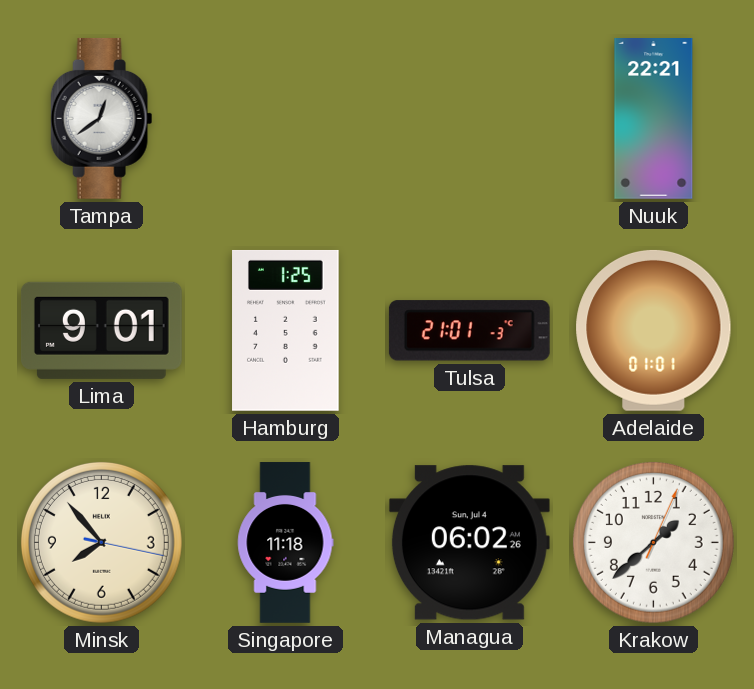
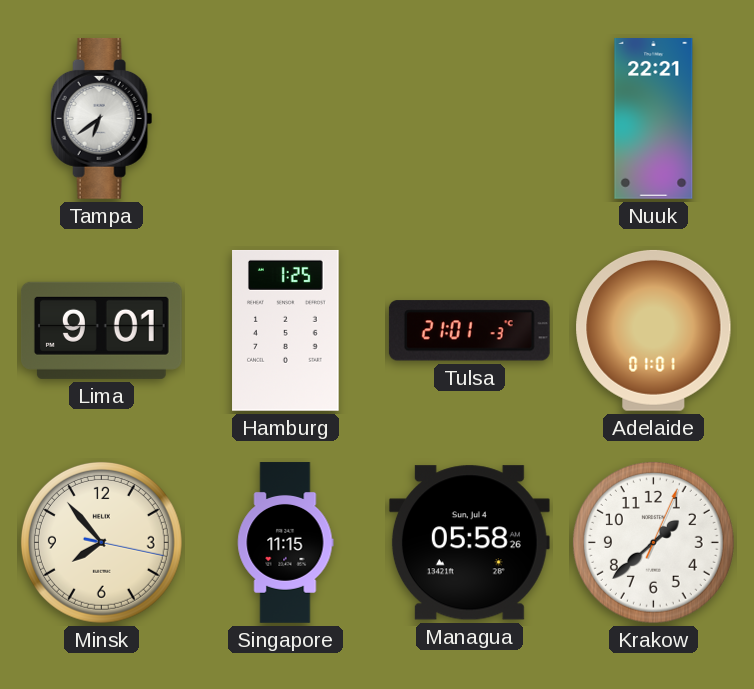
Tampa: 12:39 -> 6:39 (102, 118)
Singapore: 11:18 -> 11:15 (285, 543)
Managua: 06:02 -> 05:58 (469, 543)
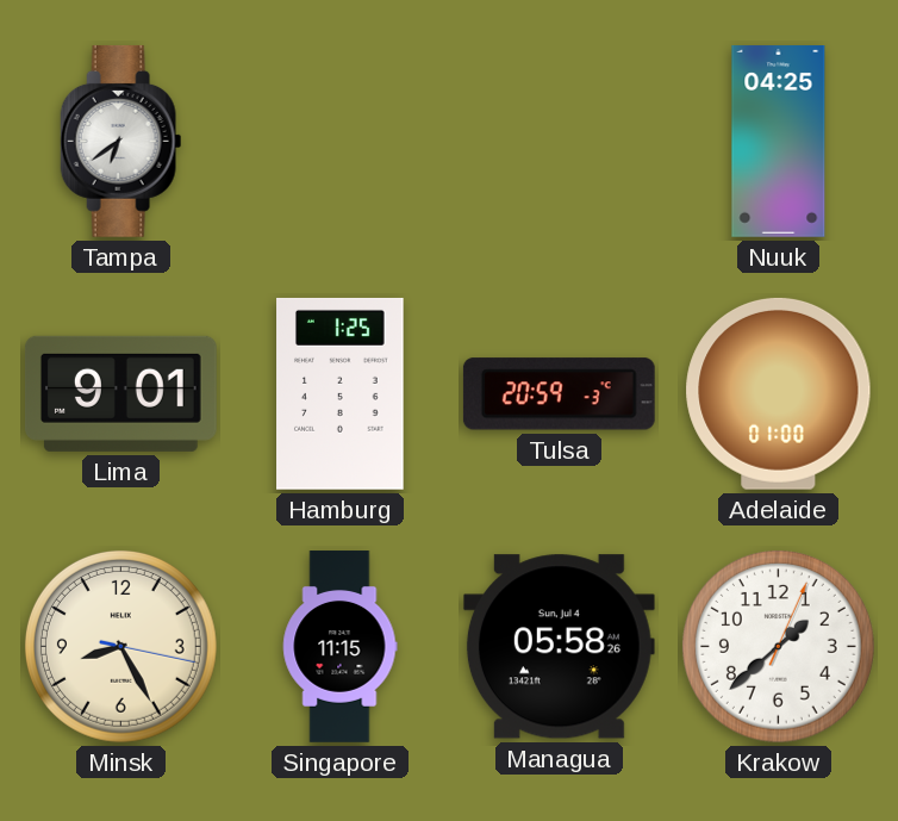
Nuuk: 22:21 -> 04:25 (779, 142)
Tulsa: 21:01 -> 20:59 (559, 394)
Adelaide: 01:01 -> 01:00 (779, 393)
Minsk: 7:53 -> 8:25 (120, 646)
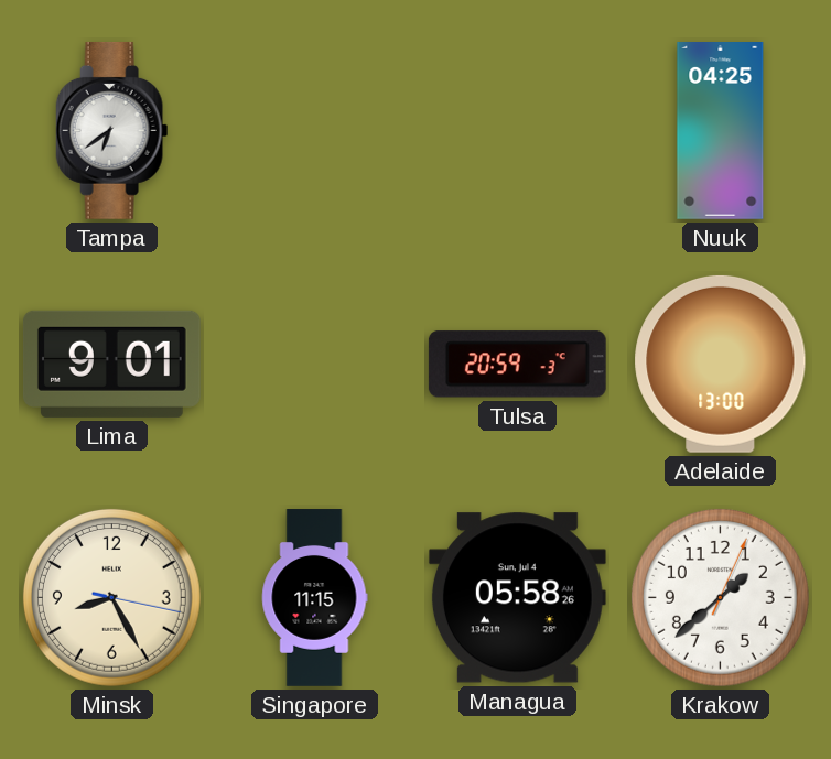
Hamburg: 1:25 -> none (341, 393)
Adelaide: 01:00 -> 13:00 (721, 364)
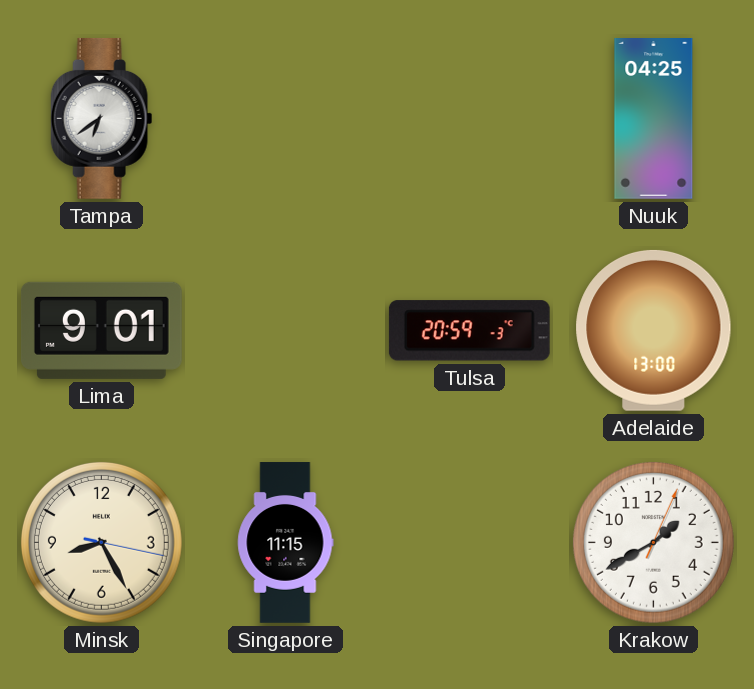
Managua: 05:58 -> none (517, 598)
Krakow: 1:38 -> 1:40 (653, 542)
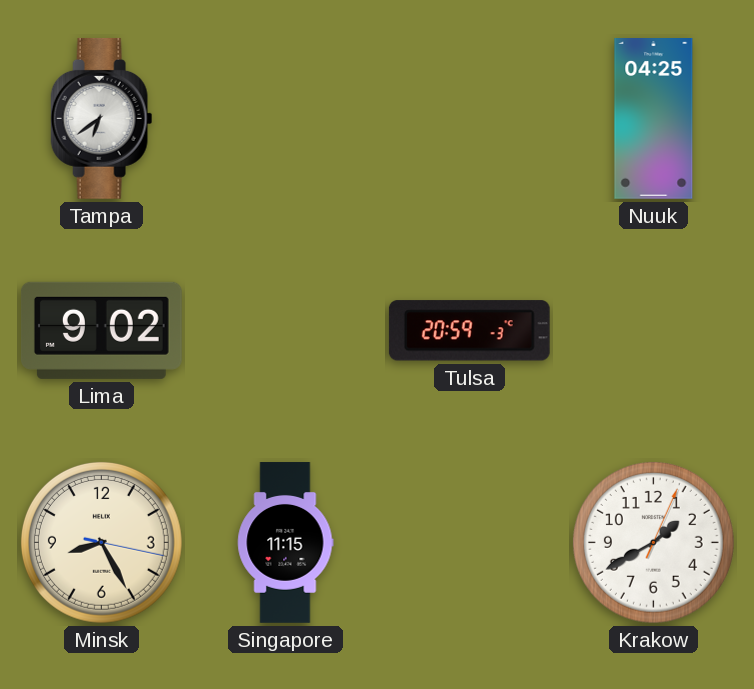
Lima: 9:01 -> 9:02 (101, 330)
Adelaide: 13:00 -> none (654, 330)
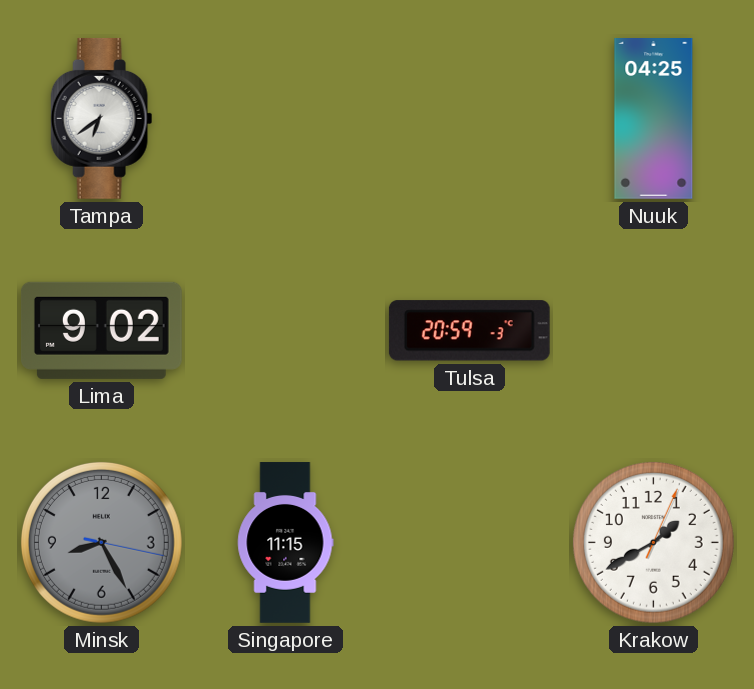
Minsk dial: cream -> grey (101, 542)
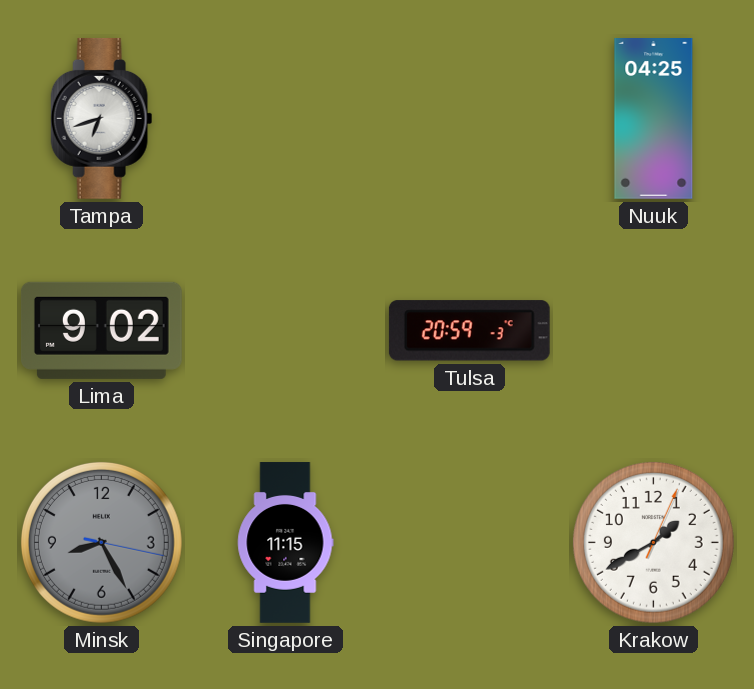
Tampa: 6:39 -> 6:42 (102, 118)
